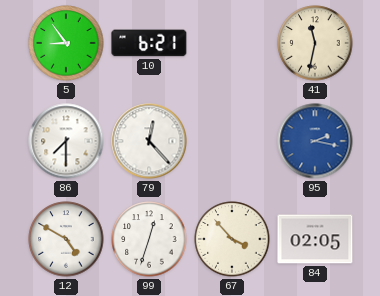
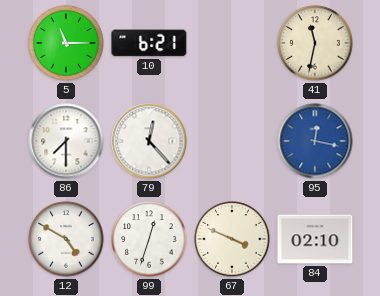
5: 8:54 -> 11:15 (66, 43)
95: 2:17 -> 12:17 (315, 141)
67: 3:53 -> 3:49 (232, 239)
84: 02:05 -> 02:10 (315, 239)
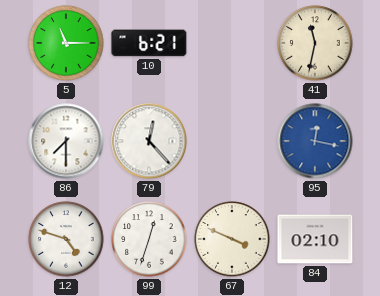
12: 4:50 -> 4:48 (66, 239)
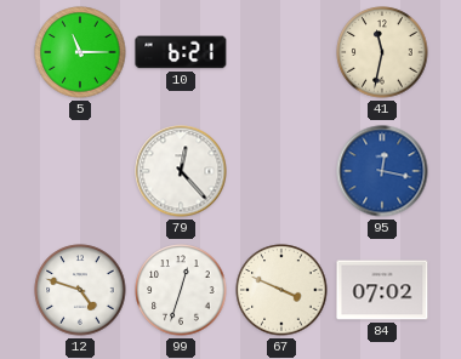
86: 7:30 -> none (66, 141)
84: 02:10 -> 07:02 (382, 290)
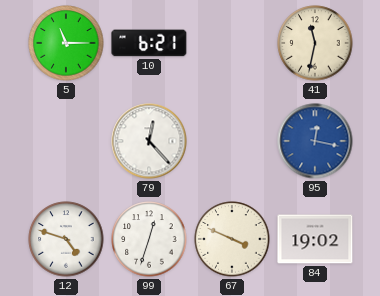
84: 07:02 -> 19:02 (315, 239)
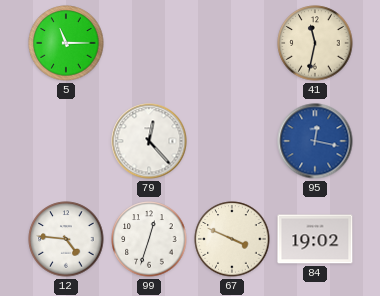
10: 6:21 -> none (149, 43)
12: 4:48 -> 4:46 (66, 239)
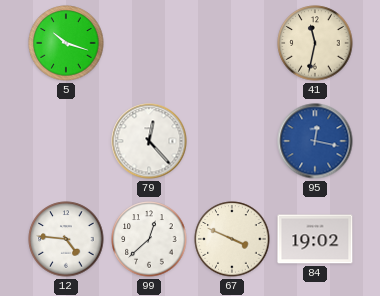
5: 11:15 -> 10:18 (66, 43)
99: 12:33 -> 12:38 (149, 239)
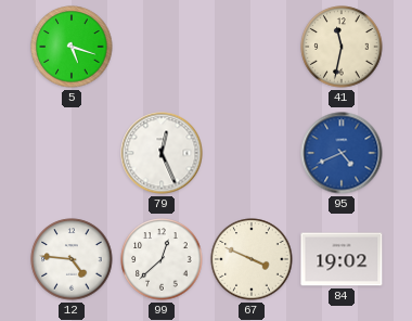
5: 10:18 -> 5:18 (72, 47)
79: 12:23 -> 12:26 (162, 153)
95: 12:17 -> 4:41 (342, 153)
